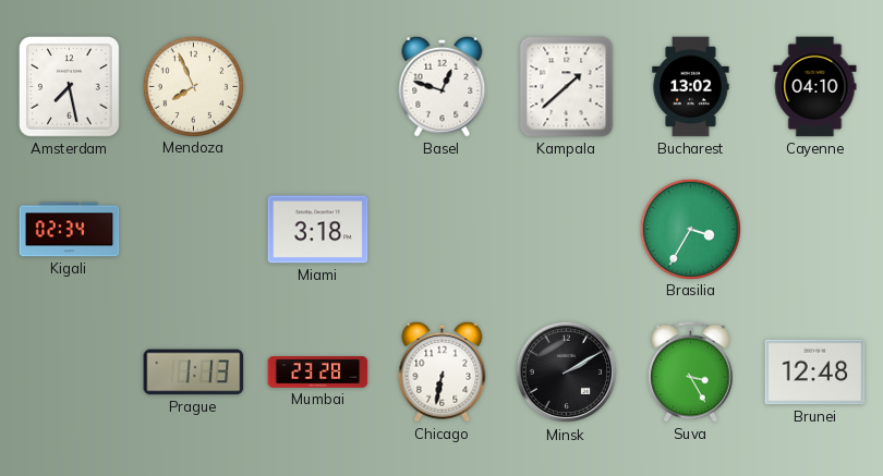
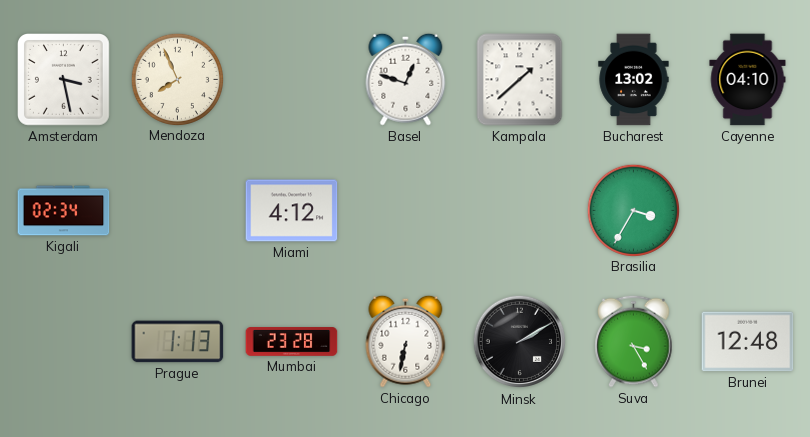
Amsterdam: 7:28 -> 3:28 (64, 80)
Miami: 3:18 -> 4:12 (292, 211)
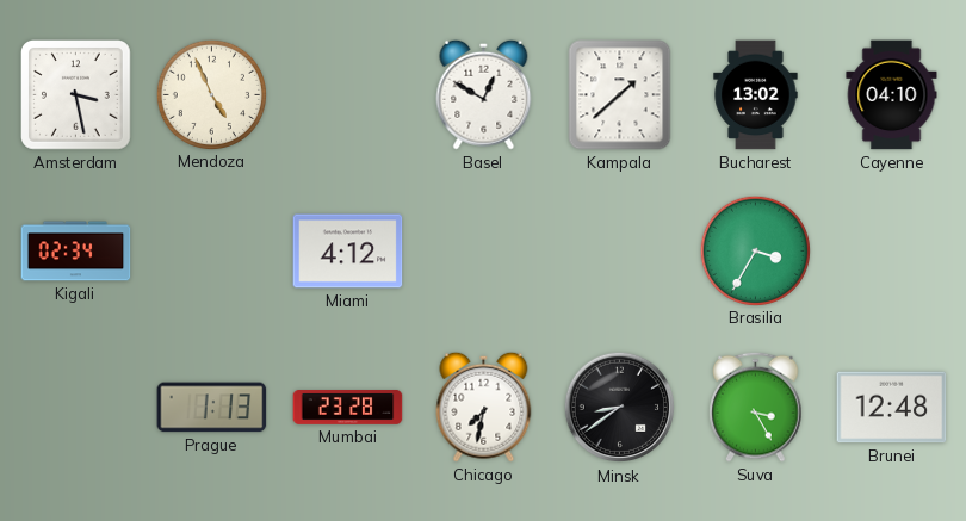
Mendoza: 7:56 -> 4:56 (211, 94)
Basel: 12:48 -> 12:50 (484, 94)
Chicago: 6:32 -> 7:32 (484, 407)
Minsk: 2:10 -> 8:39 (620, 408)
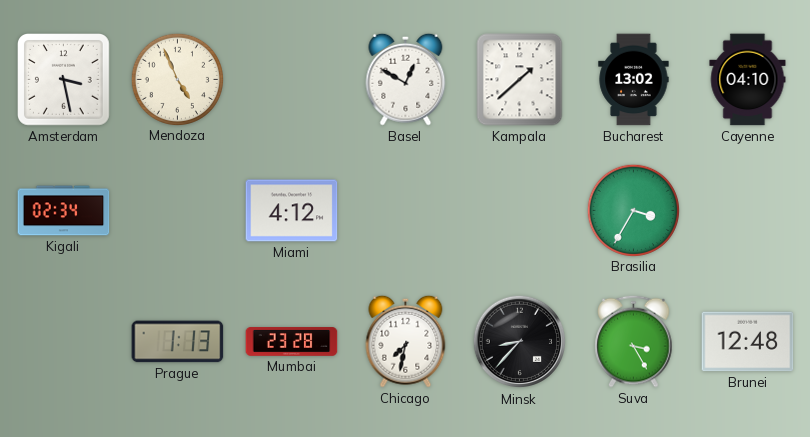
Minsk: 8:39 -> 8:37 (520, 342)
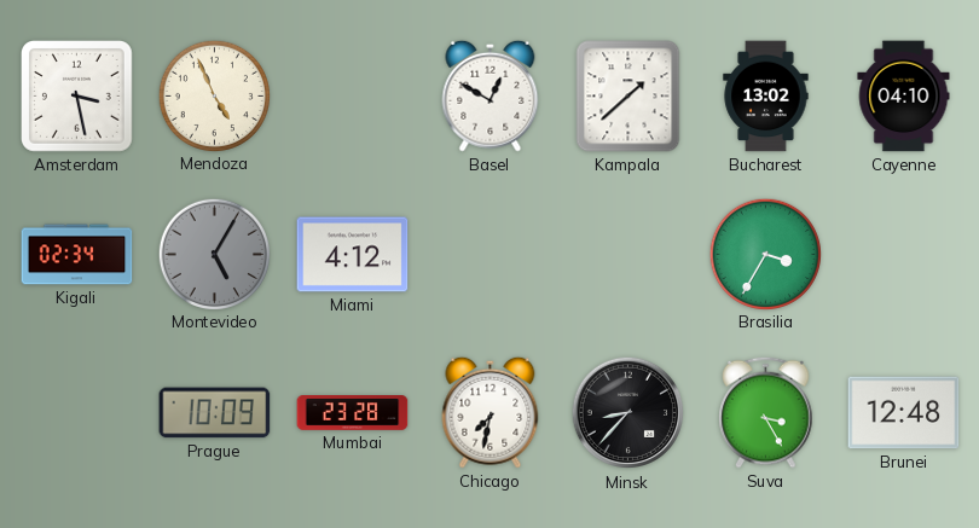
Montevideo: none -> 5:05 (214, 254)
Prague: 1:13 -> 10:09 (215, 413)
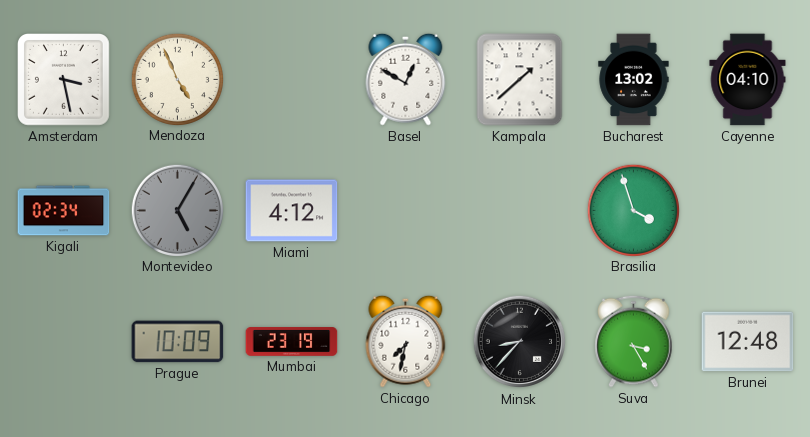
Brasilia: 3:35 -> 3:57 (633, 210)
Mumbai: 23:28 -> 23:19 (292, 342)
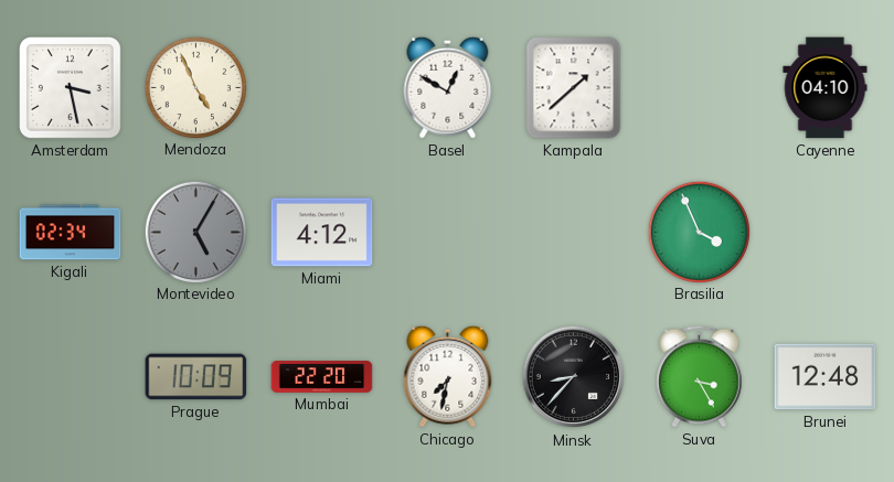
Bucharest: 13:02 -> none (634, 80)
Brasilia: 3:57 -> 3:56 (699, 232)
Mumbai: 23:19 -> 22:20 (322, 377)
